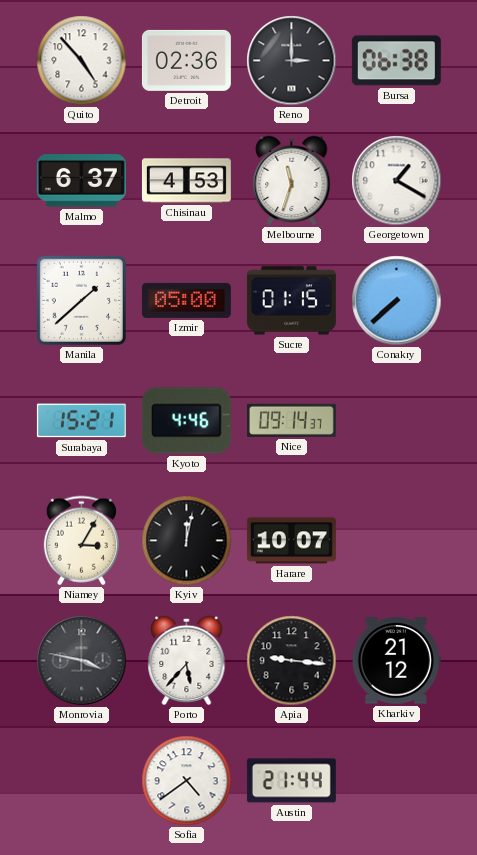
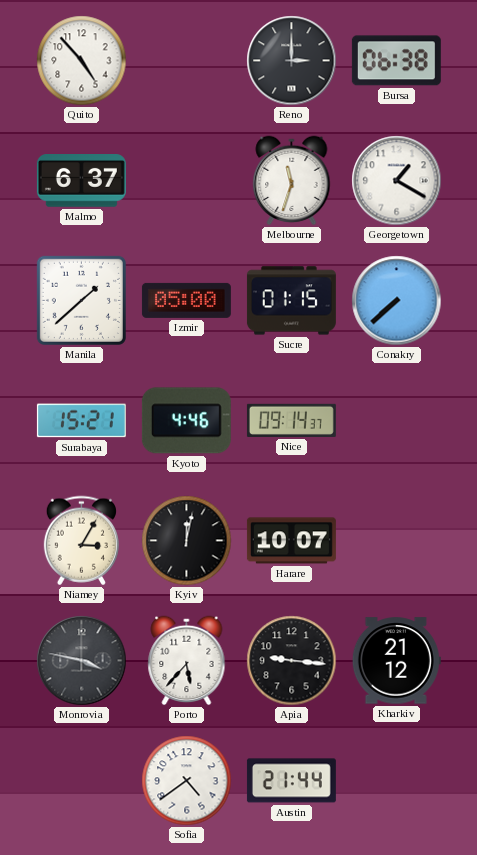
Detroit: 02:36 -> none (186, 60)
Chisinau: 4:53 -> none (186, 181)
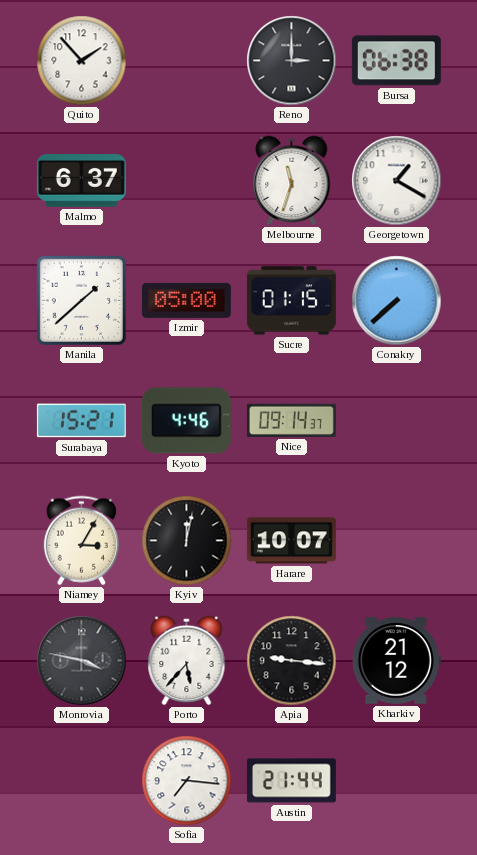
Quito: 4:53 -> 1:53 (82, 61)
Sofia: 4:39 -> 7:16 (187, 781)
